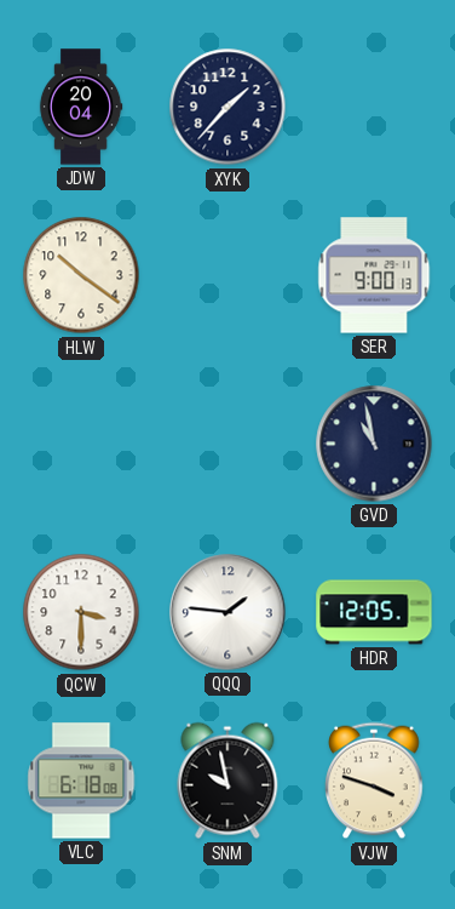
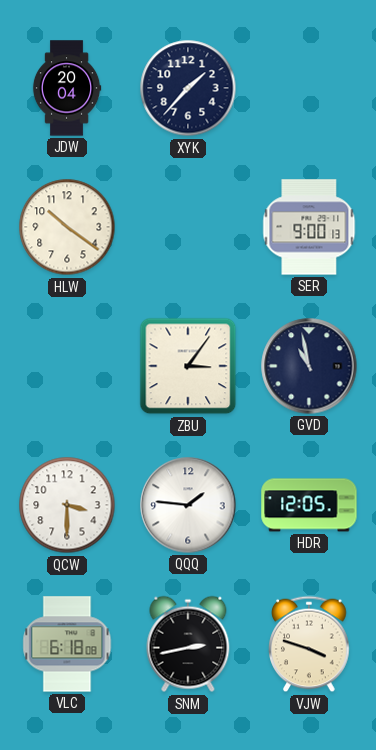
ZBU: none -> 3:06 (188, 366)
SNM: 9:58 -> 2:43 (188, 644)
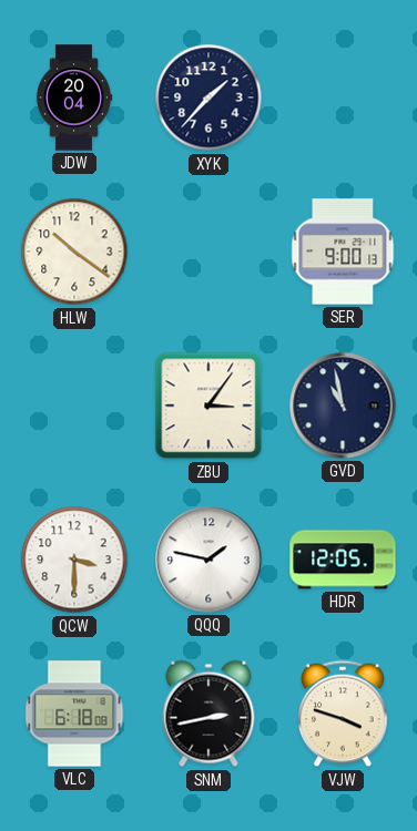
QQQ: 1:46 -> 1:47 (208, 560)
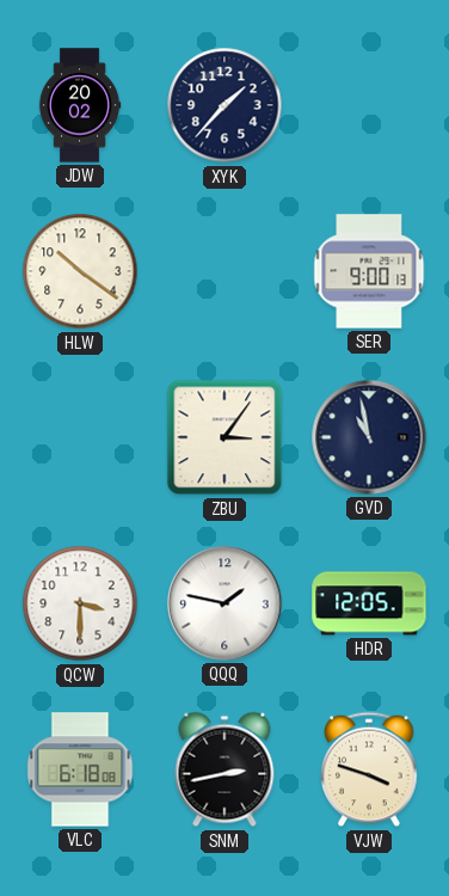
JDW: 20:04 -> 20:02 (80, 105)
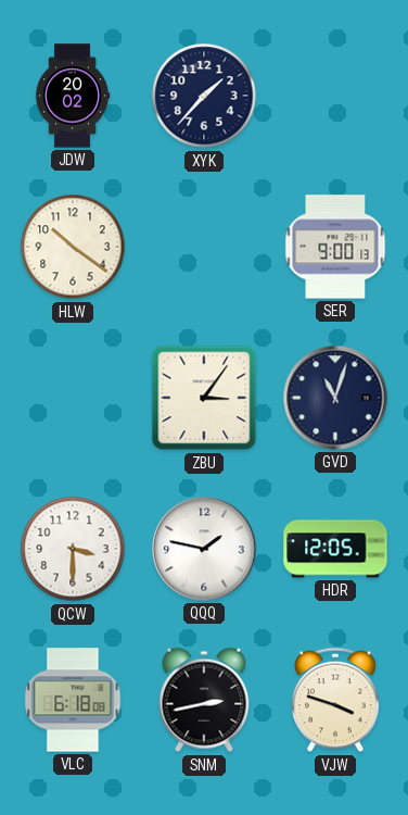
GVD: 10:58 -> 11:03 (335, 398)
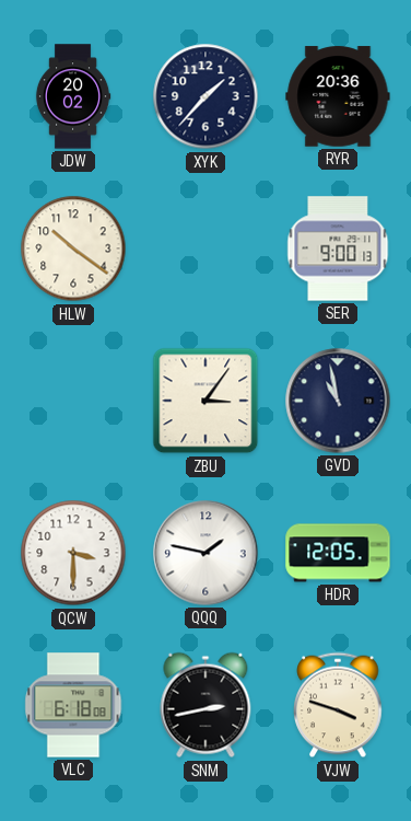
RYR: none -> 20:36 (338, 96)
GVD: 11:03 -> 10:58 (338, 401)
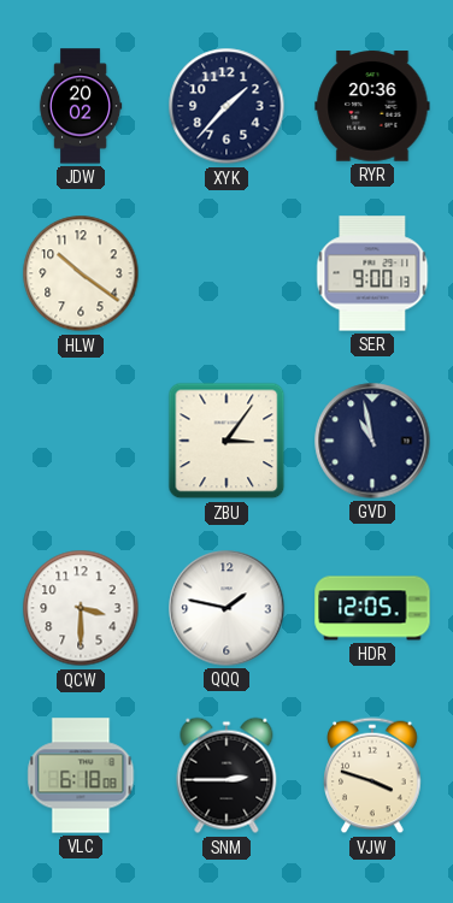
SNM: 2:43 -> 2:45 (226, 775)
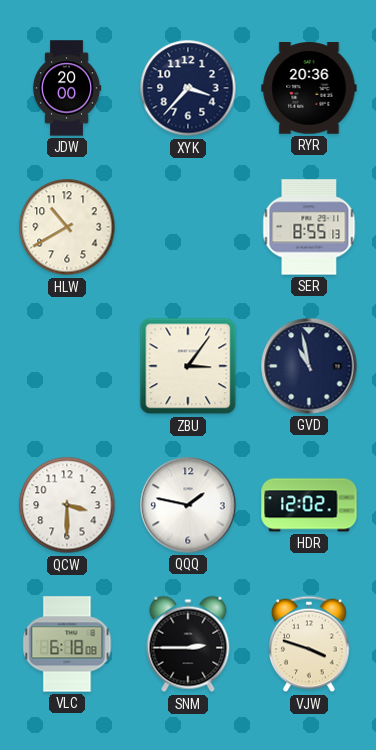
JDW: 20:02 -> 20:00 (67, 88)
XYK: 1:37 -> 3:37 (188, 88)
HLW: 10:21 -> 10:40 (67, 227)
SER: 9:00 -> 8:55 (309, 227)
HDR: 12:05 -> 12:02 (309, 505)
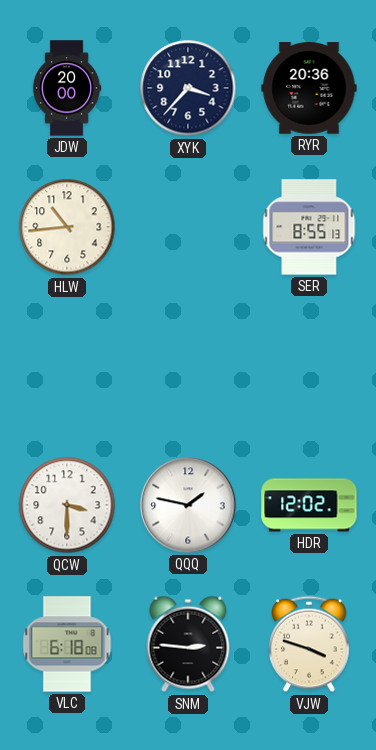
HLW: 10:40 -> 10:44 (67, 227)
ZBU: 3:06 -> none (188, 366)
GVD: 10:58 -> none (309, 366)
SNM: 2:45 -> 2:46 (188, 644)
